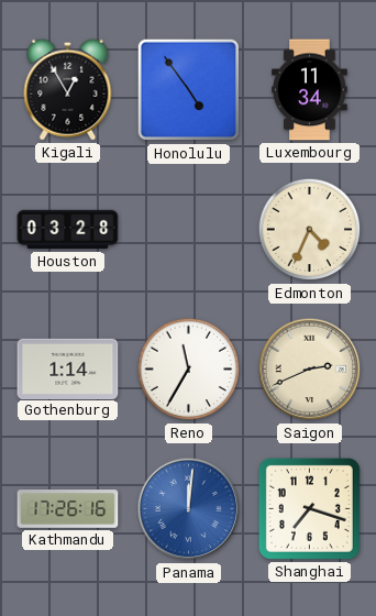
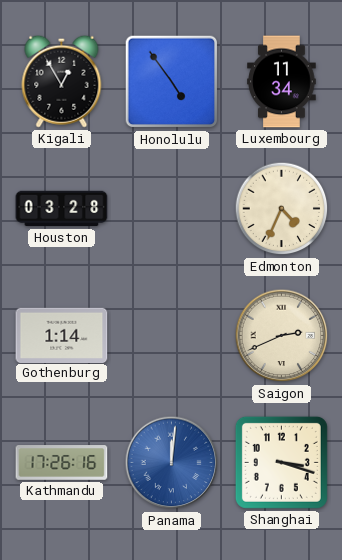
Reno: 11:35 -> none (189, 370)
Shanghai: 7:18 -> 3:18 (281, 462)
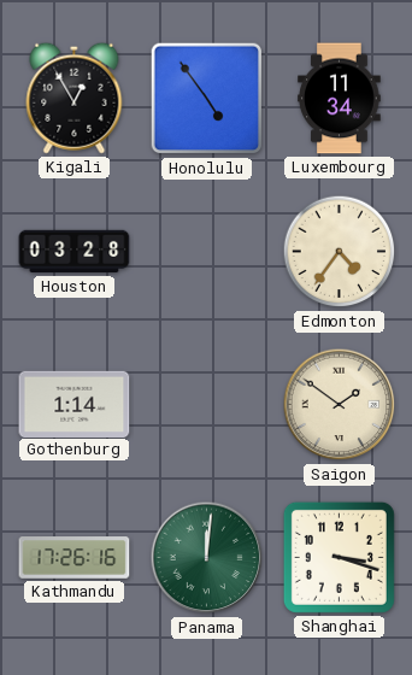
Edmonton: 4:34 -> 4:36 (340, 252)
Saigon: 2:41 -> 1:51 (340, 405)
Panama dial: blue -> green (207, 558)
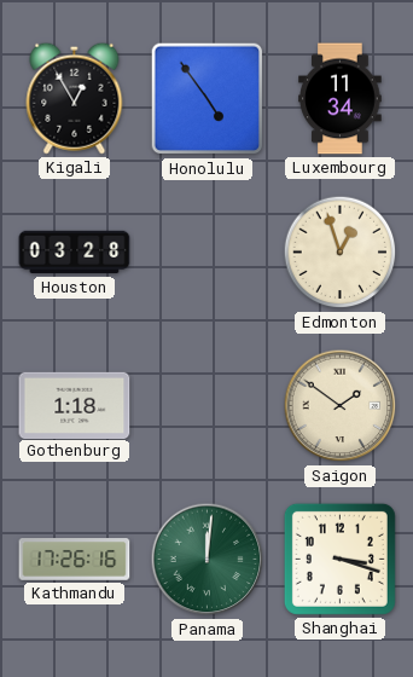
Edmonton: 4:36 -> 12:57 (341, 253)
Gothenburg: 1:14 -> 1:18 (75, 405)
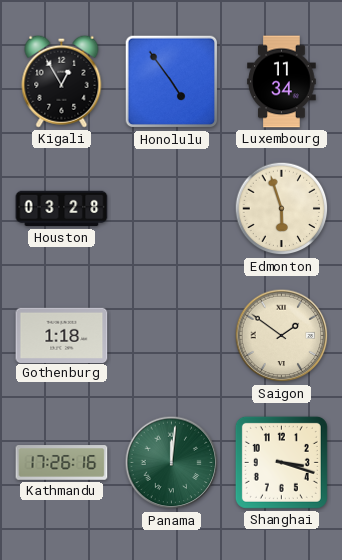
Edmonton: 12:57 -> 5:57 (282, 209)
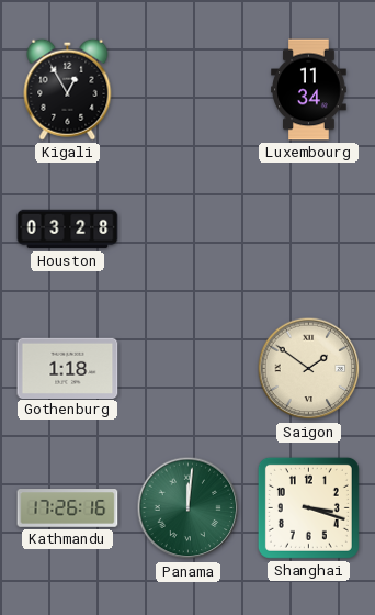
Honolulu: 4:54 -> none (172, 82)
Edmonton: 5:57 -> none (282, 209)
